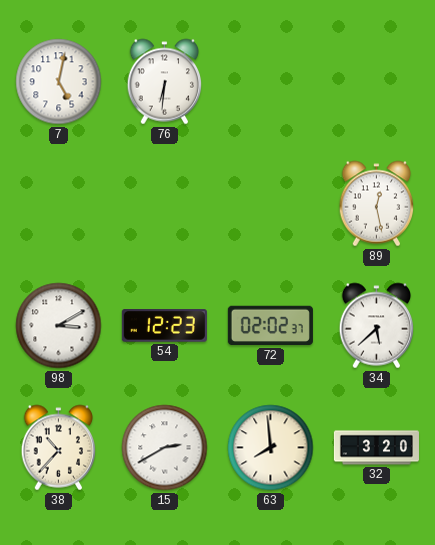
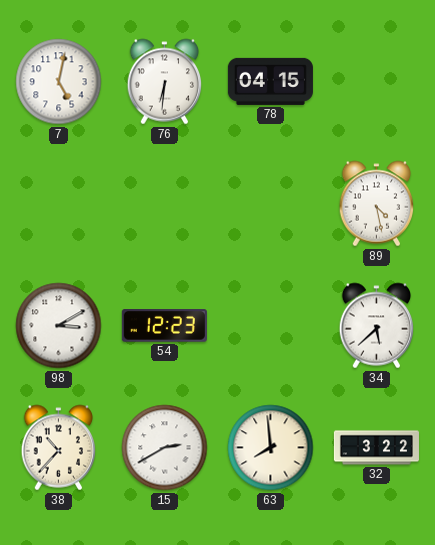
78: none -> 04:15 (270, 81)
89: 12:28 -> 4:28 (377, 204)
72: 02:02 -> none (270, 326)
32: 3:20 -> 3:22 (376, 448)
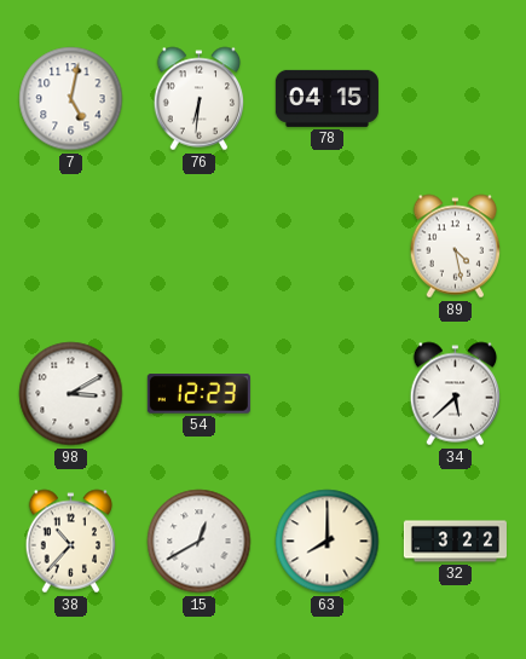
15: 2:40 -> 12:40 (200, 542)
63: 7:59 -> 8:00 (328, 542)
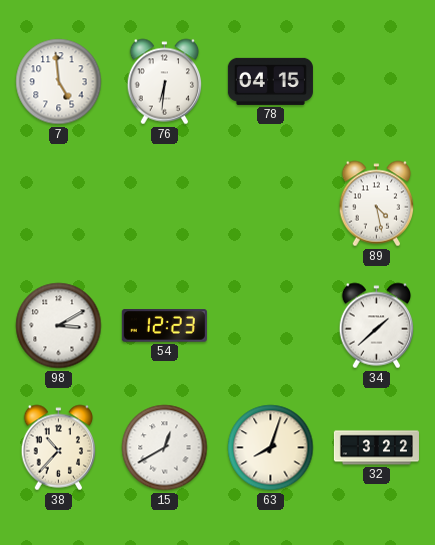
7: 5:02 -> 4:59 (59, 82)
34: 5:38 -> 1:38 (377, 326)
63: 8:00 -> 8:03 (271, 448)
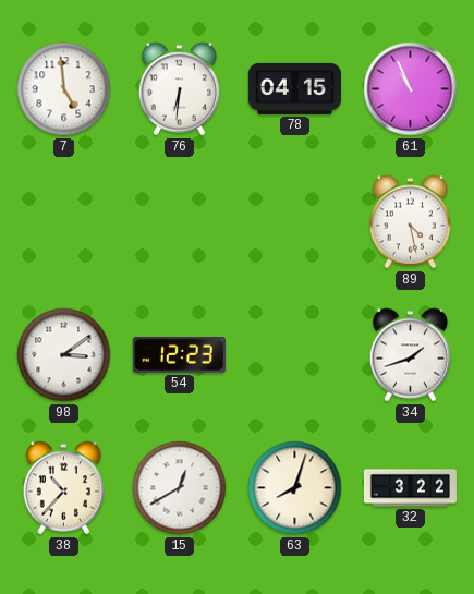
61: none -> 10:56 (411, 89)
98: 3:10 -> 3:09 (64, 355)
34: 1:38 -> 1:42 (411, 355)
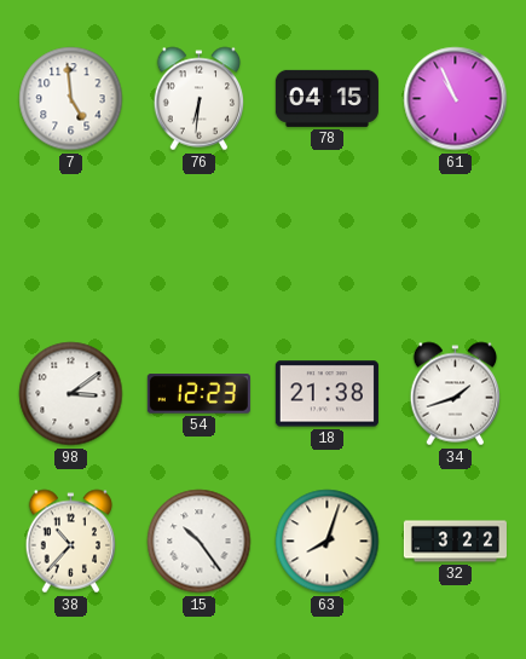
89: 4:28 -> none (411, 222)
18: none -> 21:38 (326, 394)
15: 12:40 -> 10:24 (200, 542)
